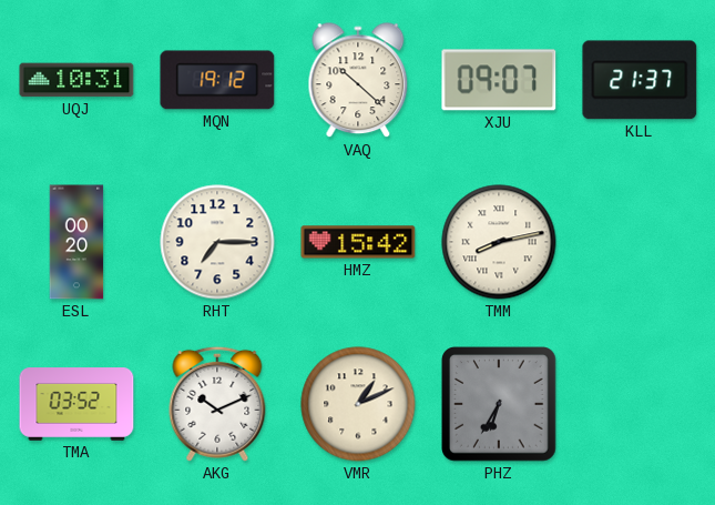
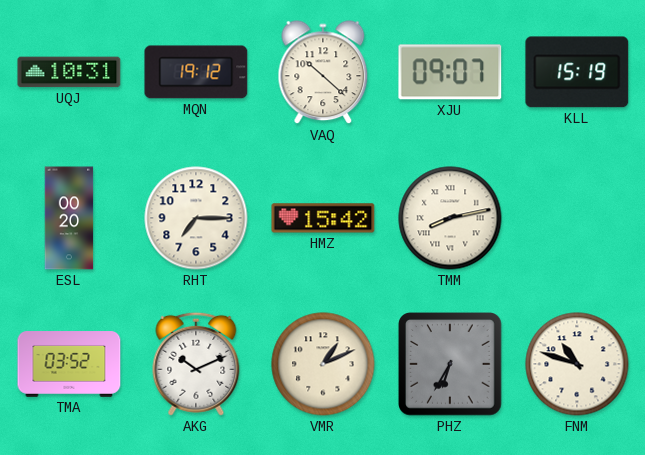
KLL: 21:37 -> 15:19 (577, 72)
FNM: none -> 10:48 (577, 364)
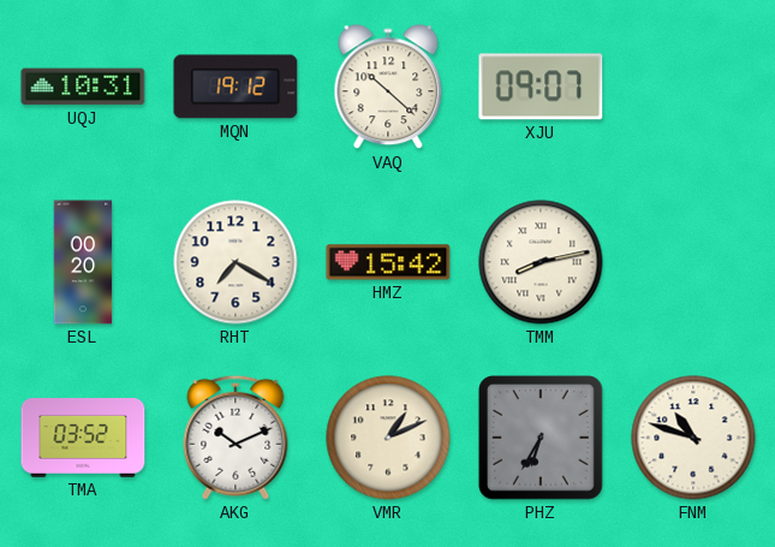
KLL: 15:19 -> none (577, 72)
RHT: 7:15 -> 7:20 (236, 262)
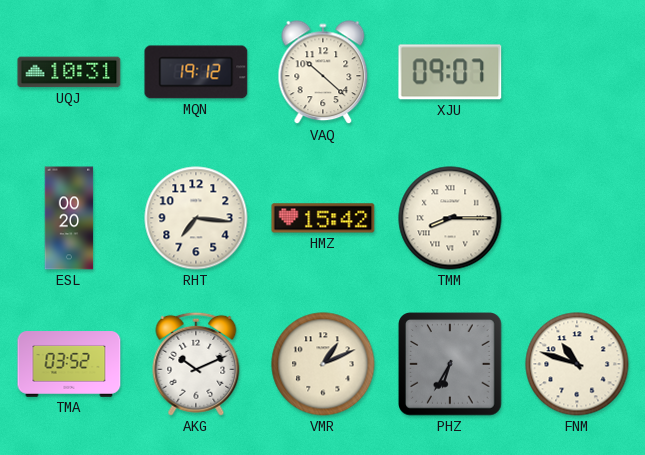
RHT: 7:20 -> 7:16 (196, 218)
TMM: 8:13 -> 8:15 (450, 218)
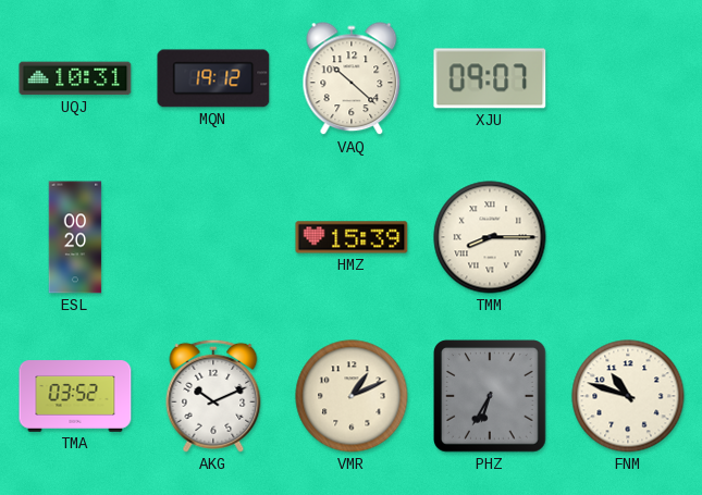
RHT: 7:16 -> none (196, 218)
HMZ: 15:42 -> 15:39 (352, 237)
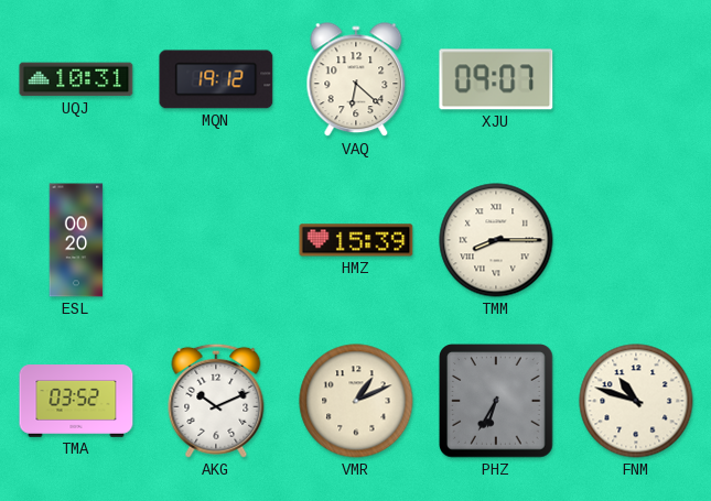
VAQ: 10:22 -> 6:22 (356, 80)
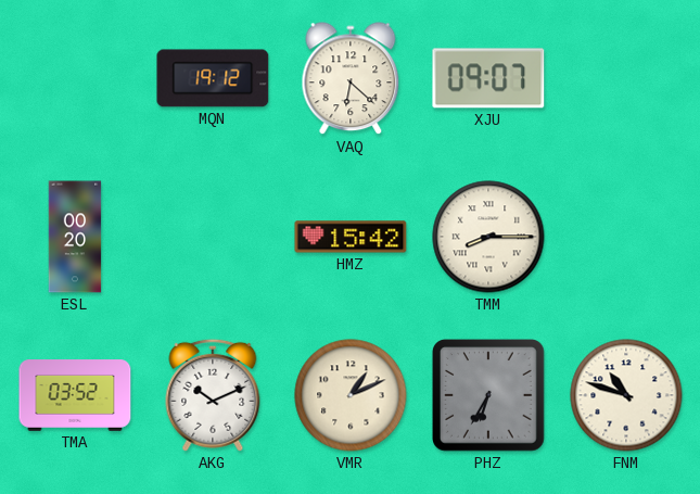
UQJ: 10:31 -> none (76, 79)
HMZ: 15:39 -> 15:42 (351, 237)
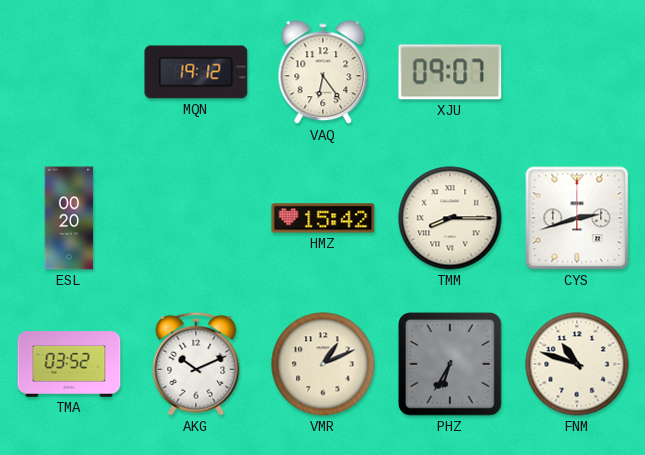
VAQ: 6:22 -> 6:24 (323, 73)
CYS: none -> 2:42 (577, 218)
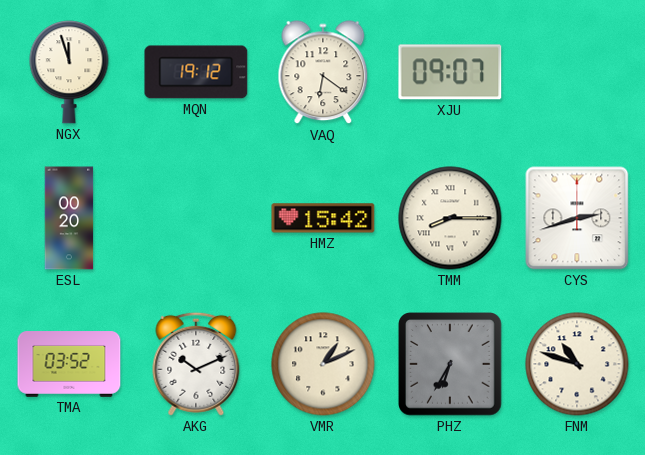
NGX: none -> 11:57 (69, 72)
VAQ: 6:24 -> 6:21 (323, 73)
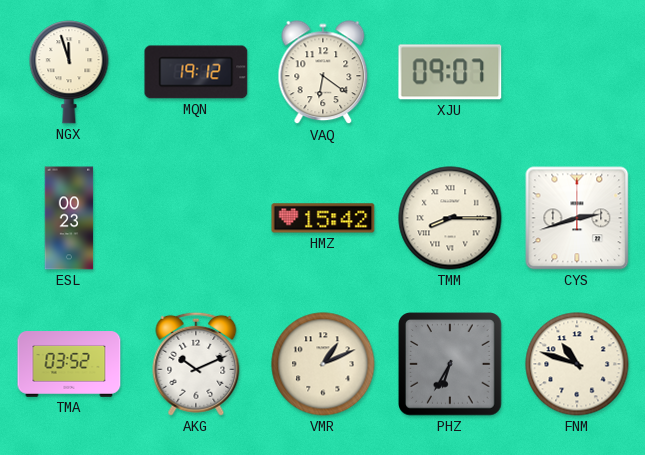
ESL: 00:20 -> 00:23 (69, 218)
